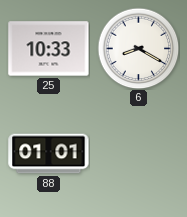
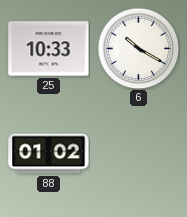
6: 8:20 -> 10:20 (138, 48)
88: 01:01 -> 01:02 (49, 154)
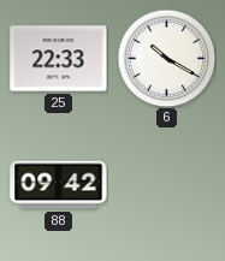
25: 10:33 -> 22:33 (59, 59)
88: 01:02 -> 09:42 (59, 185)
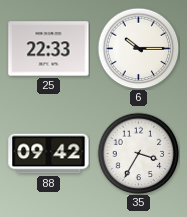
6: 10:20 -> 10:15 (138, 48)
35: none -> 3:35 (138, 153)
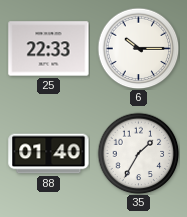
88: 09:42 -> 01:40 (49, 154)
35: 3:35 -> 1:35 (138, 153)
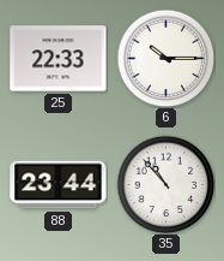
88: 01:40 -> 23:44 (59, 185)
35: 1:35 -> 10:53 (165, 184)
